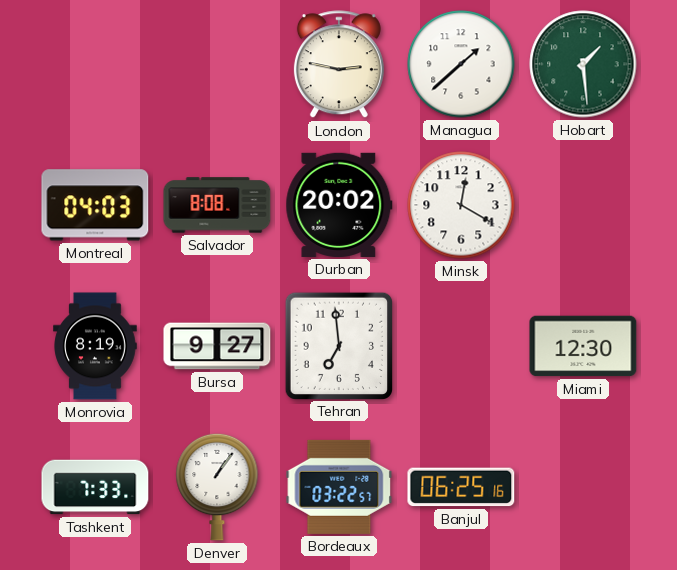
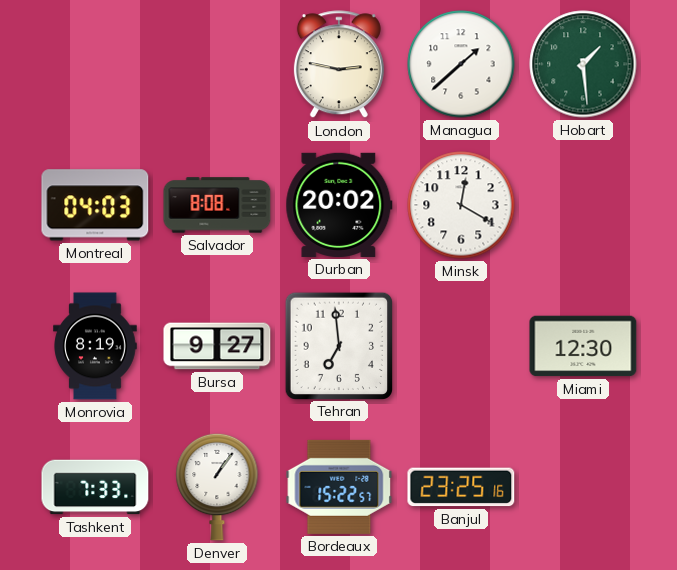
Bordeaux: 03:22 -> 15:22 (339, 487)
Banjul: 06:25 -> 23:25 (461, 487)
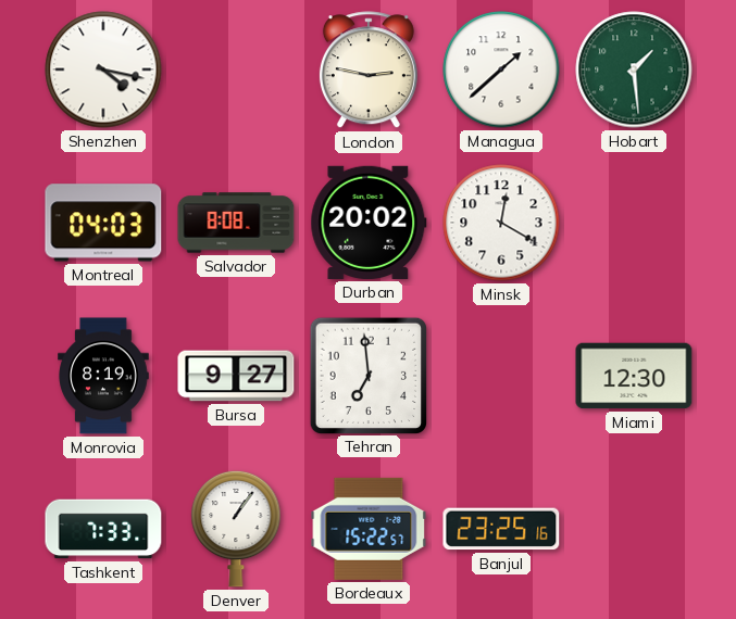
Shenzhen: none -> 4:17 (103, 70)
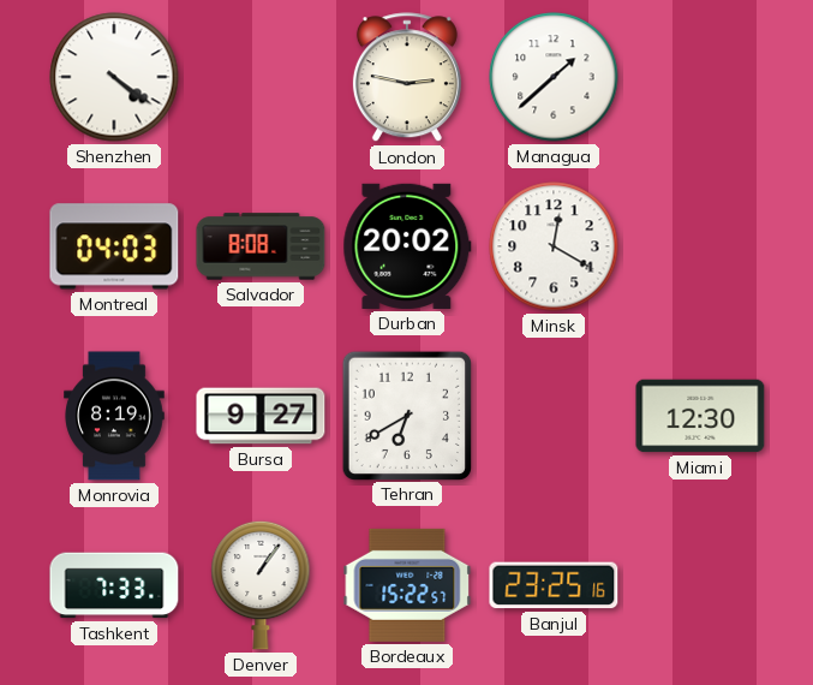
Shenzhen: 4:17 -> 4:21 (114, 77)
Hobart: 1:29 -> none (634, 70)
Tehran: 6:59 -> 6:40 (406, 415)
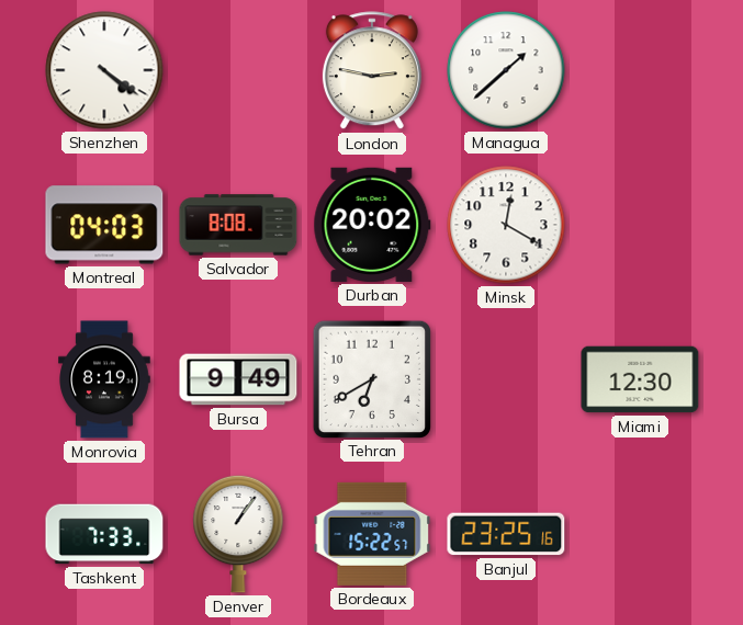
Bursa: 9:27 -> 9:49 (238, 379)
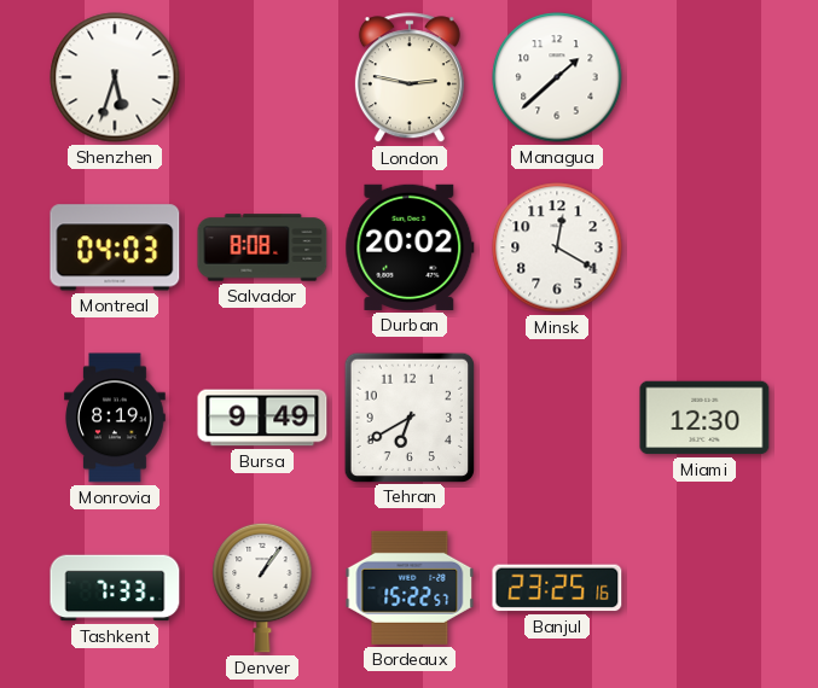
Shenzhen: 4:21 -> 5:33 (115, 77)
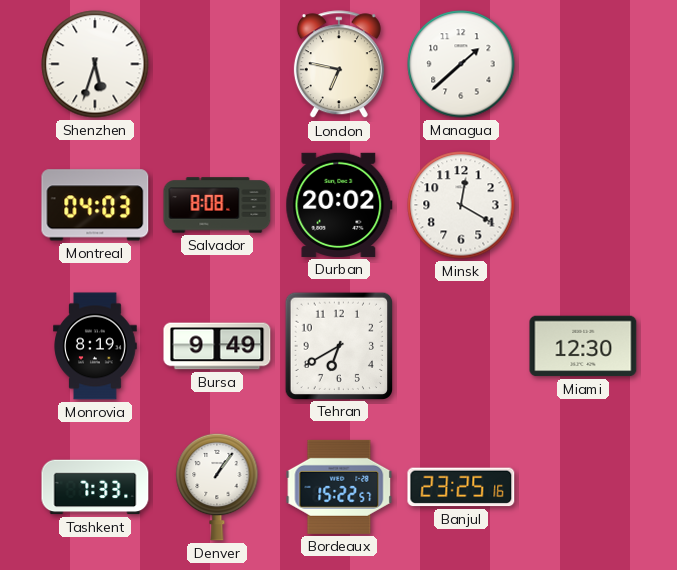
London: 2:47 -> 6:47 (339, 65)
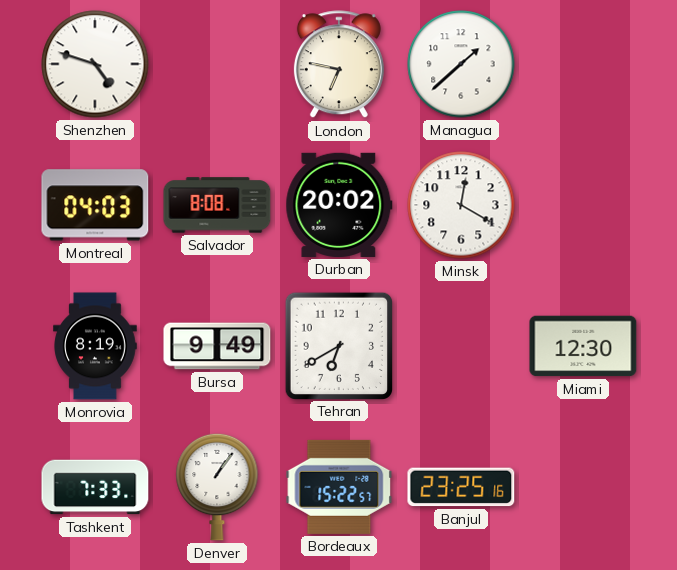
Shenzhen: 5:33 -> 4:48 (95, 64)
